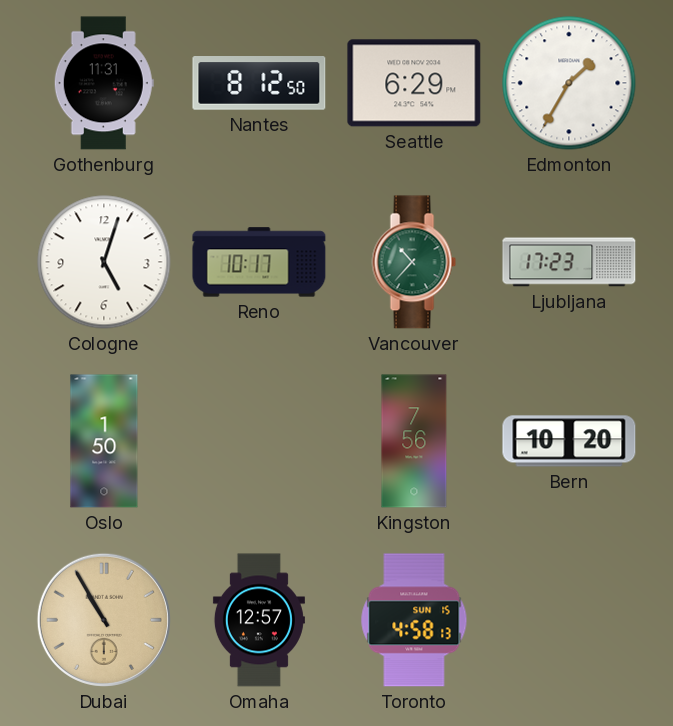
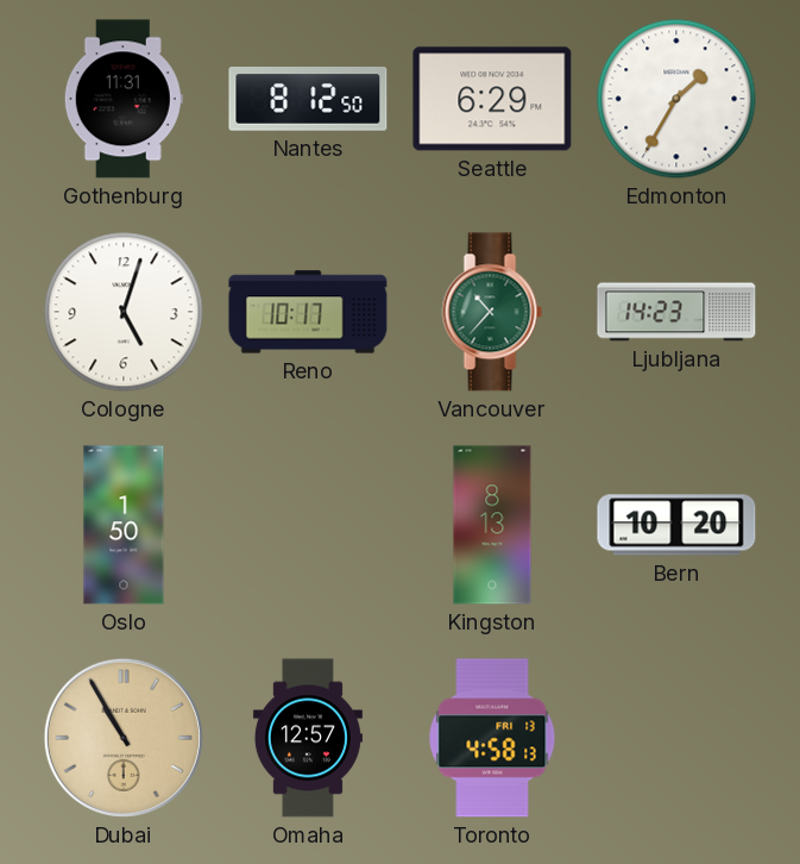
Ljubljana: 17:23 -> 14:23 (676, 312)
Kingston: 7:56 -> 8:13 (492, 525)
Toronto date: SUN 15 -> FRI 13 (492, 738)
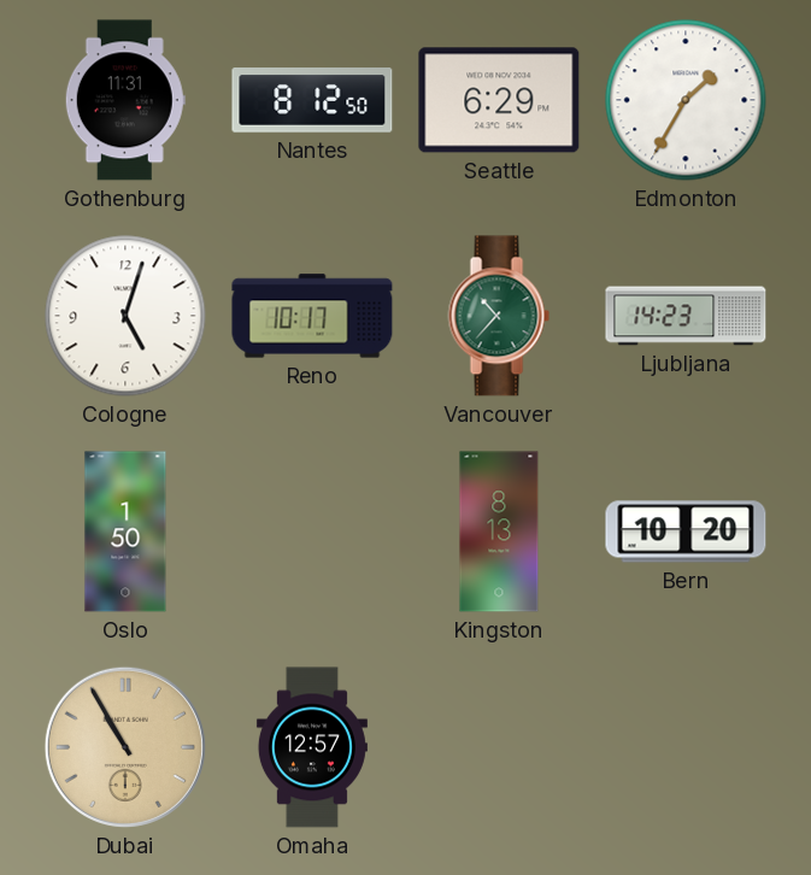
Toronto: 4:58 -> none (492, 738)
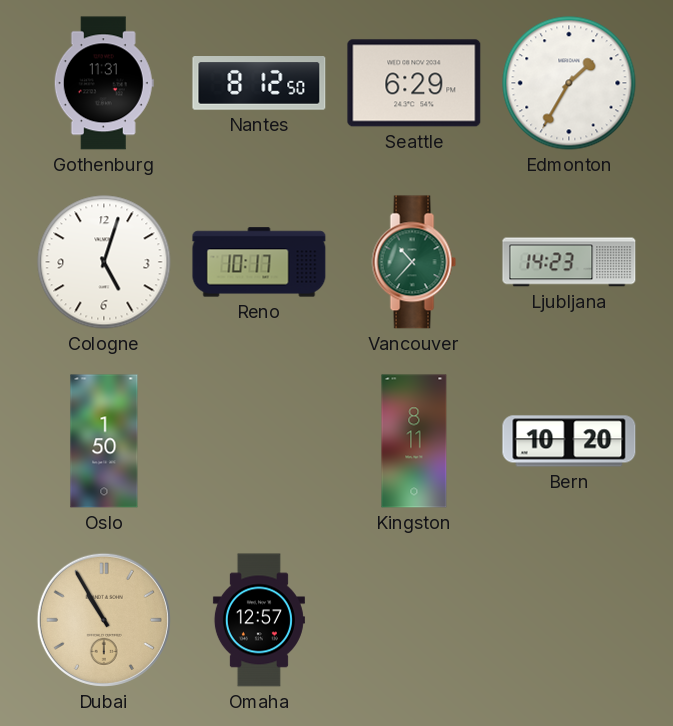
Kingston: 8:13 -> 8:11 (414, 441)
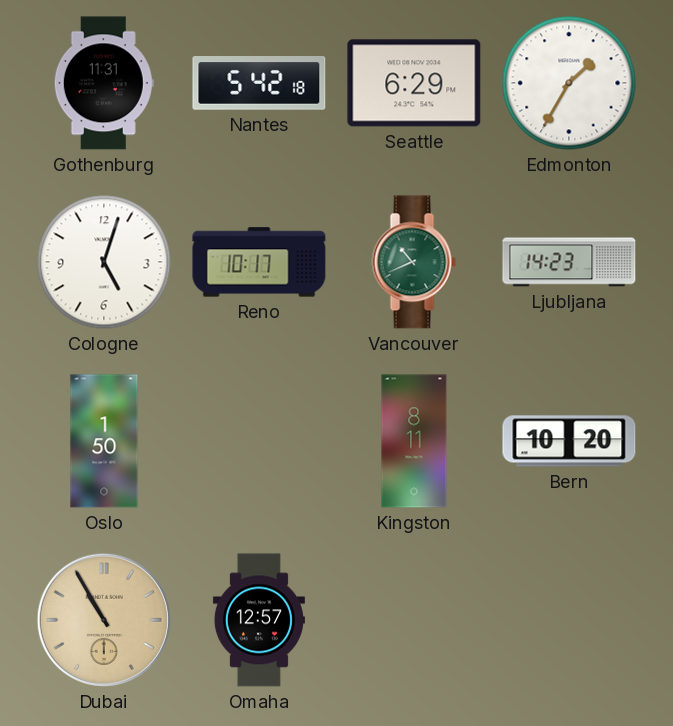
Nantes: 8:12 -> 5:42 (259, 83)
Vancouver: 10:37 -> 10:41 (414, 262)
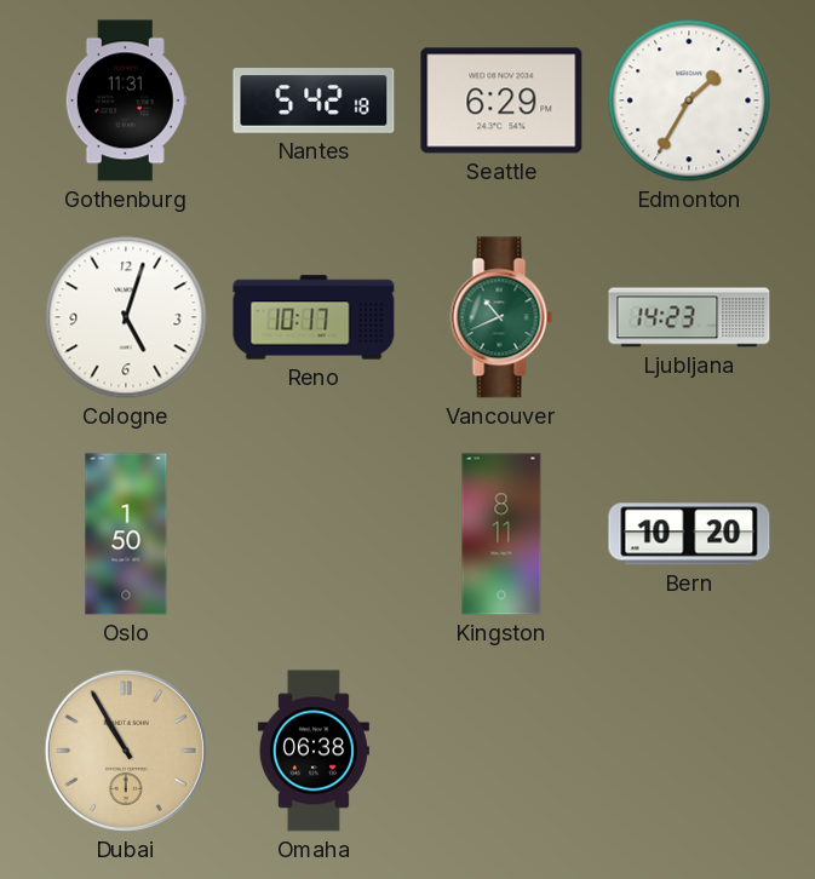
Omaha: 12:57 -> 06:38 (314, 751)
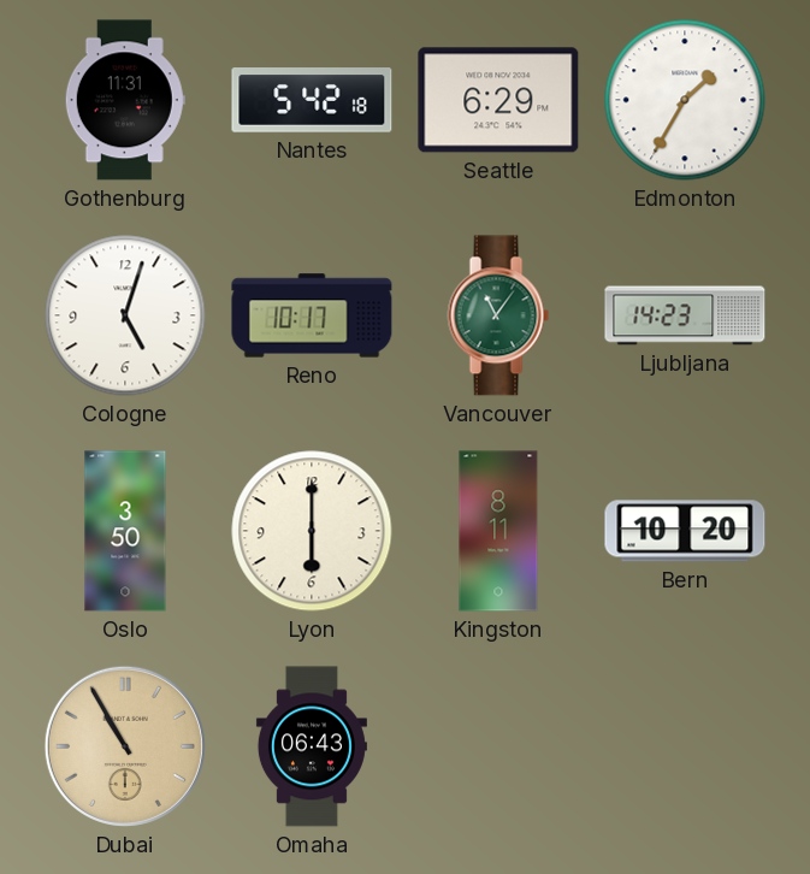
Vancouver: 10:41 -> 11:06 (498, 315)
Oslo: 1:50 -> 3:50 (125, 531)
Lyon: none -> 6:00 (312, 531)
Omaha: 06:38 -> 06:43 (312, 746)
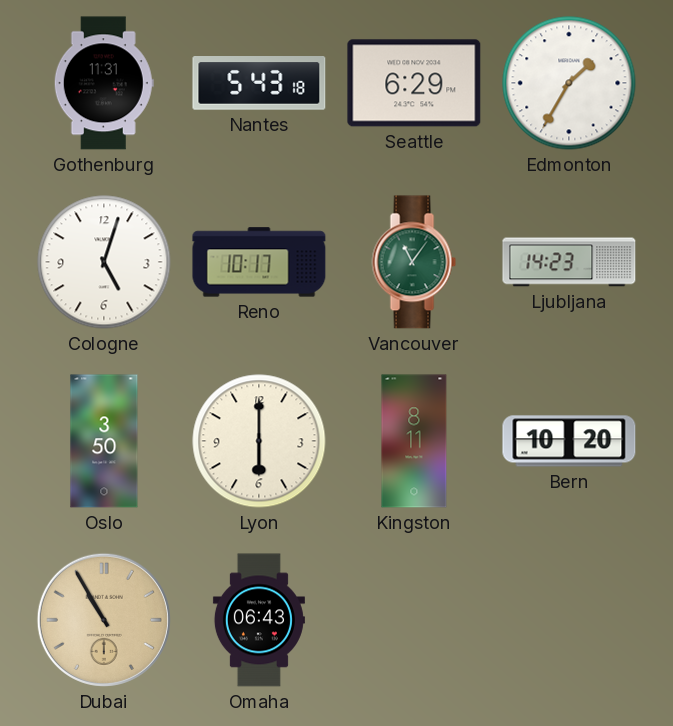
Nantes: 5:42 -> 5:43 (259, 83)
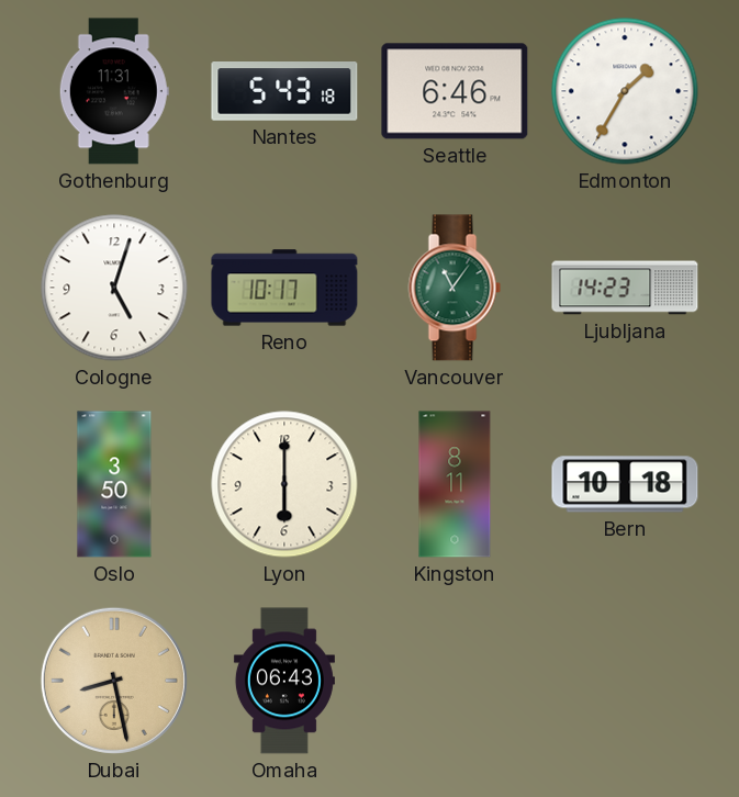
Seattle: 6:29 -> 6:46 (455, 91)
Bern: 10:20 -> 10:18 (625, 484)
Dubai: 10:55 -> 8:28 (114, 681)
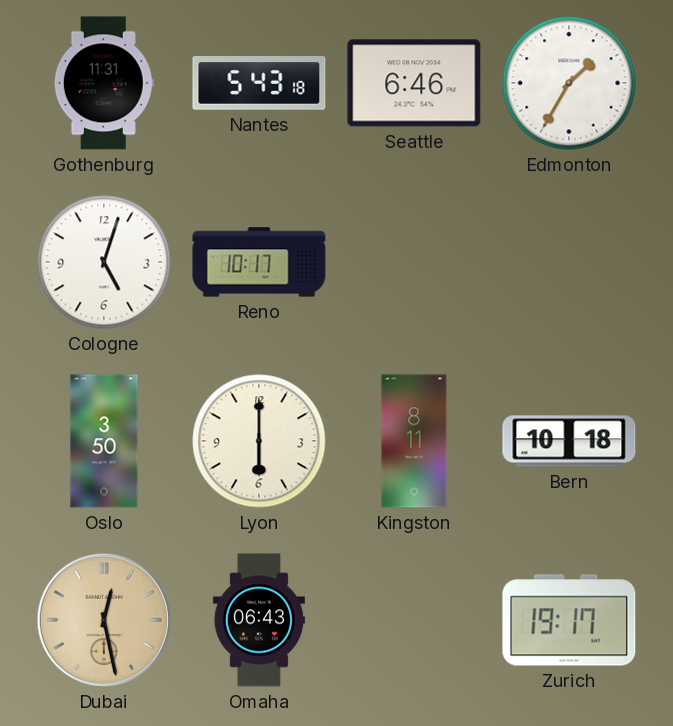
Vancouver: 11:06 -> none (455, 288)
Ljubljana: 14:23 -> none (625, 288)
Dubai: 8:28 -> 12:28 (104, 620)
Zurich: none -> 19:17 (569, 620)
